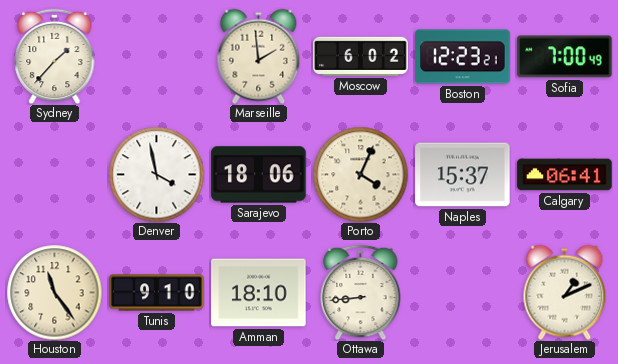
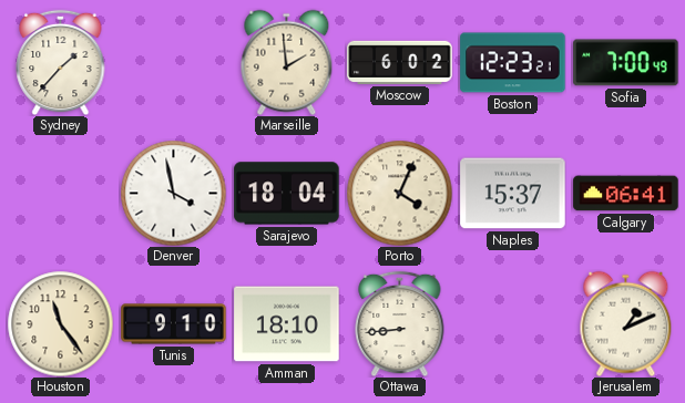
Sarajevo: 18:06 -> 18:04 (287, 194)
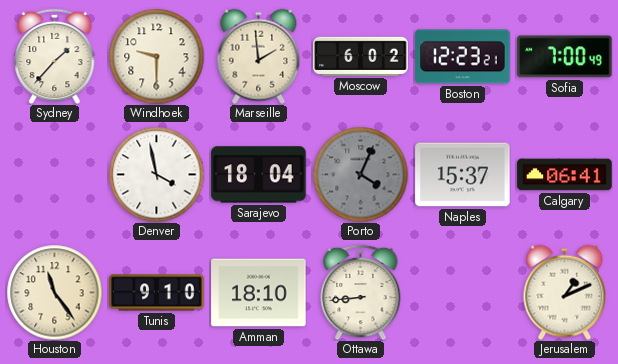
Windhoek: none -> 9:30 (156, 56)
Porto dial: cream -> grey (360, 174)
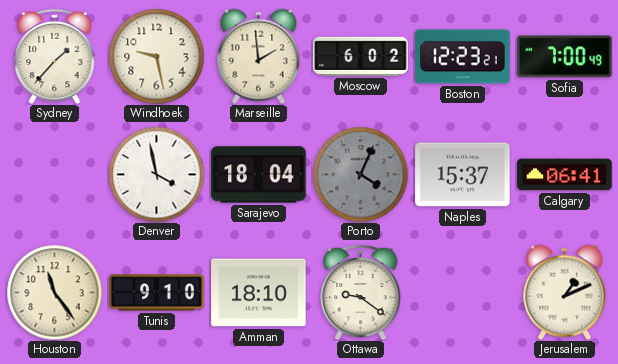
Windhoek: 9:30 -> 9:28 (156, 56)
Ottawa: 8:44 -> 9:21 (361, 292)
